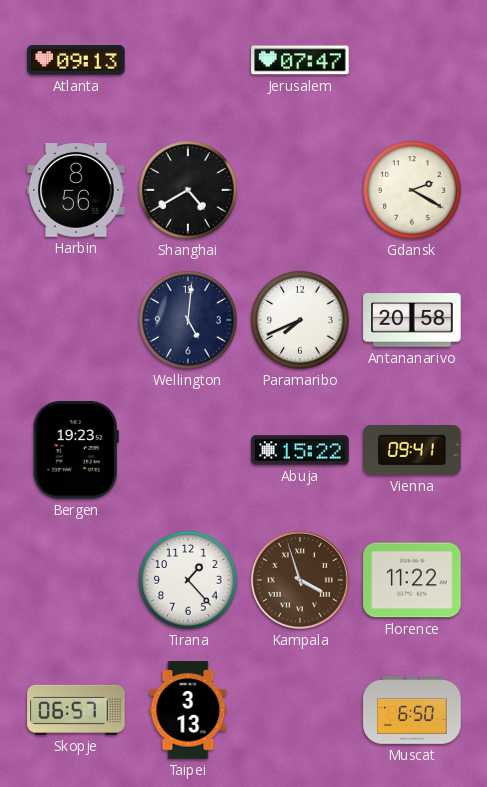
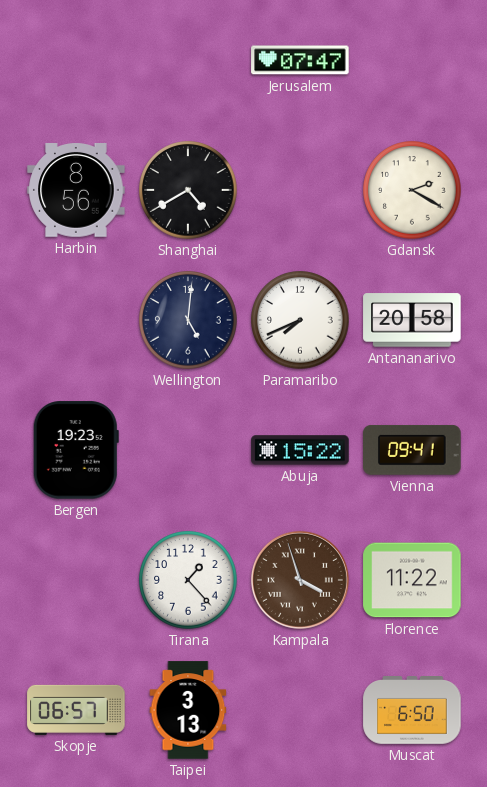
Atlanta: 09:13 -> none (76, 60)
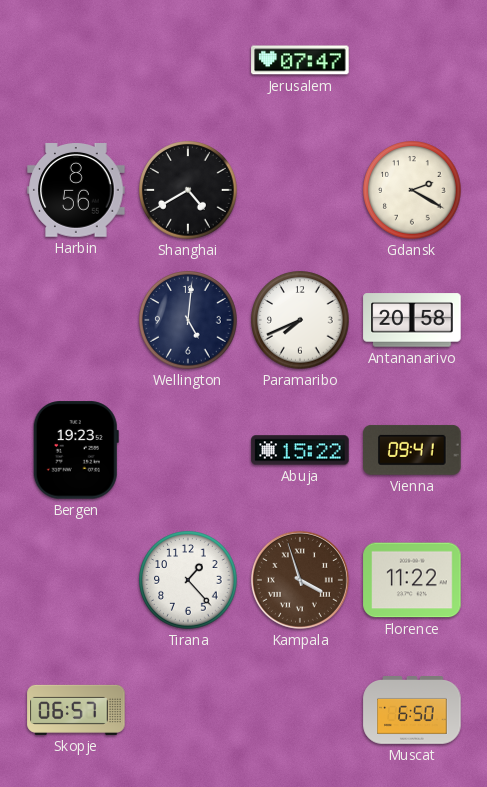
Taipei: 3:13 -> none (188, 710)
